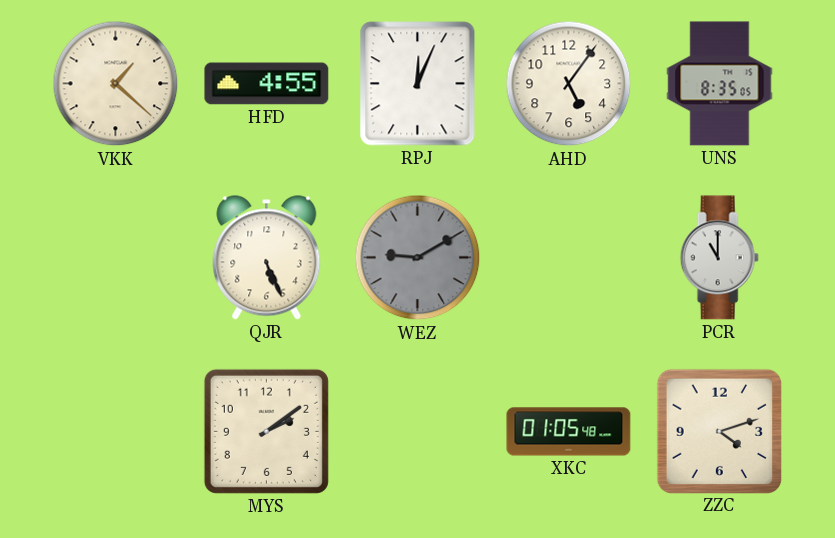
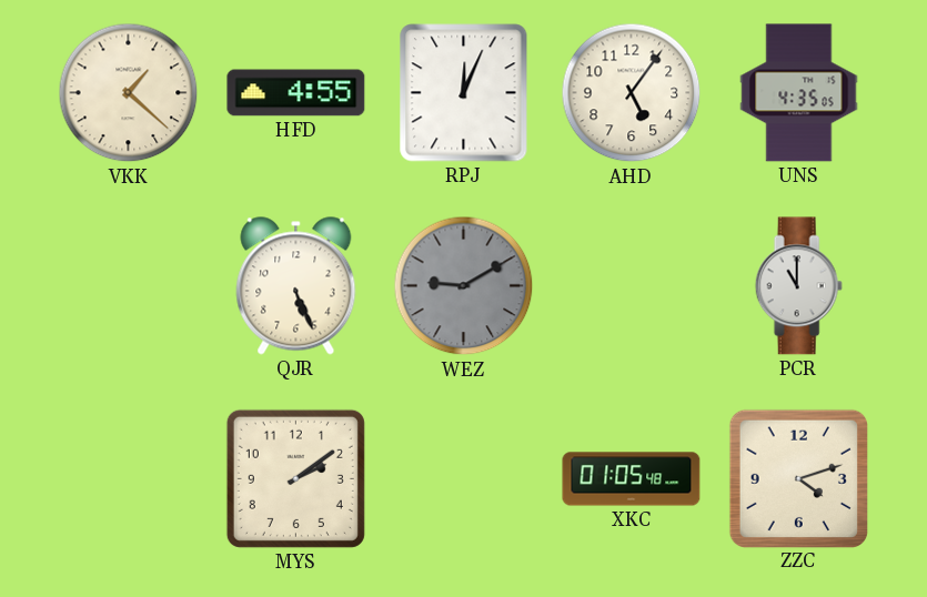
UNS: 8:35 -> 4:35 (799, 93)
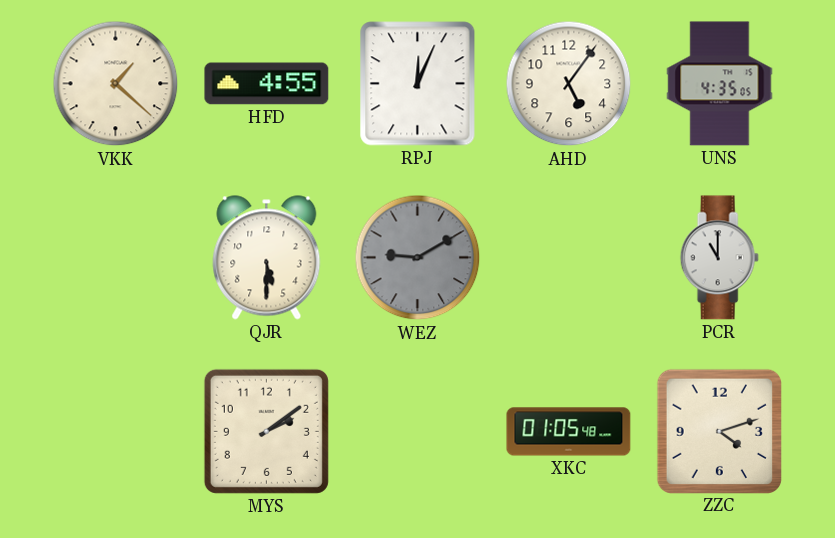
QJR: 5:26 -> 5:30 (267, 258)
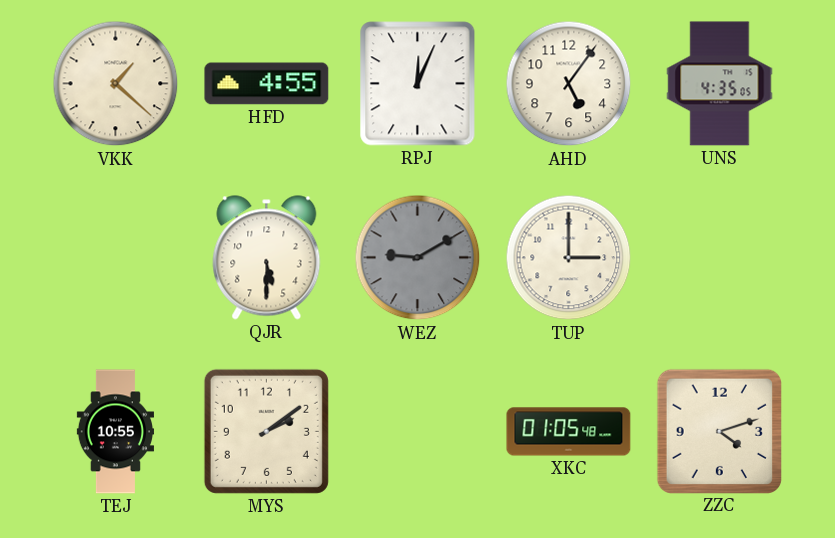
TUP: none -> 3:00 (569, 258)
PCR: 11:00 -> none (719, 258)
TEJ: none -> 10:55 (115, 432)
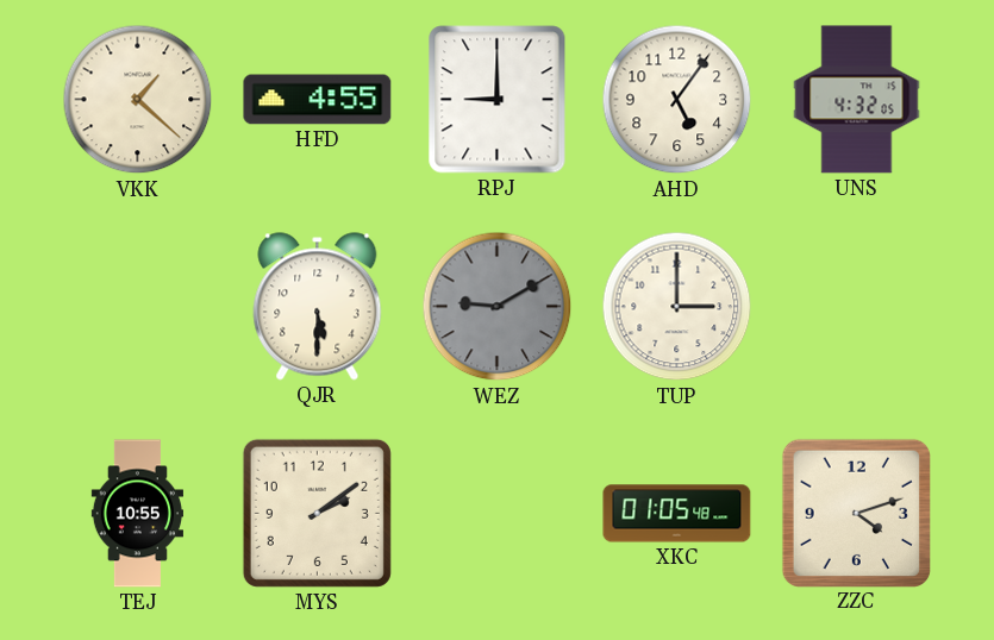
RPJ: 12:04 -> 9:00 (498, 100)
UNS: 4:35 -> 4:32 (857, 100)
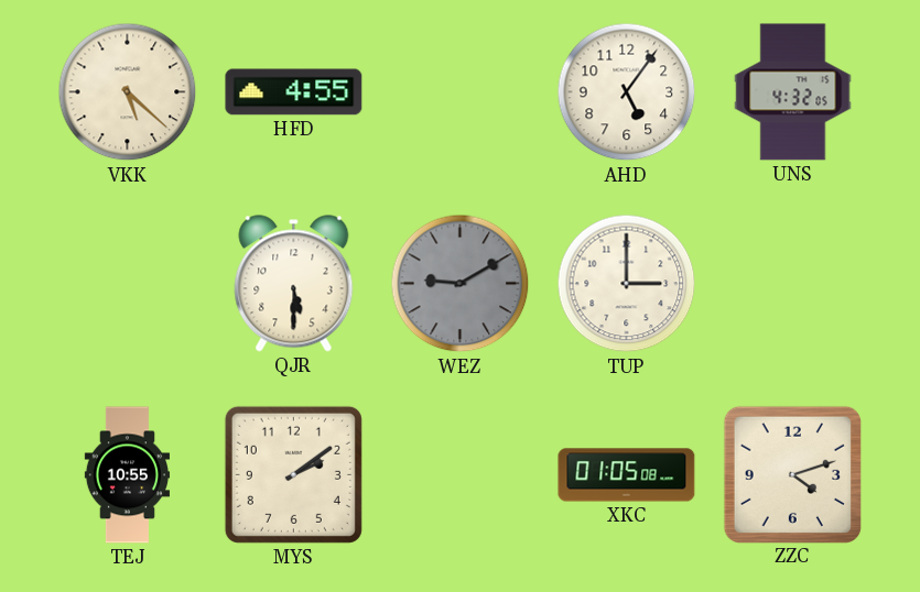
VKK: 1:22 -> 5:22 (128, 92)
RPJ: 9:00 -> none (498, 100)
XKC: 01:05:48 -> 01:05:08 (627, 475)
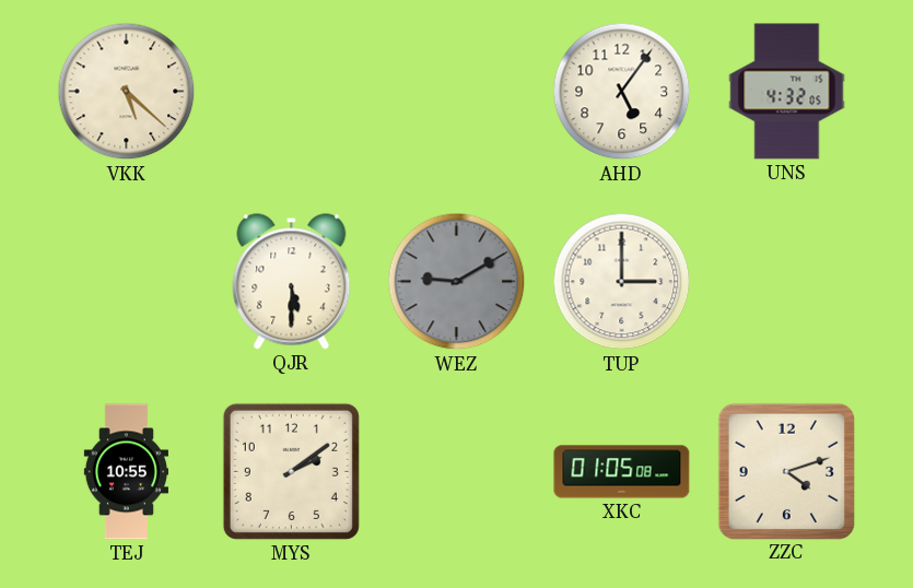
HFD: 4:55 -> none (294, 92)
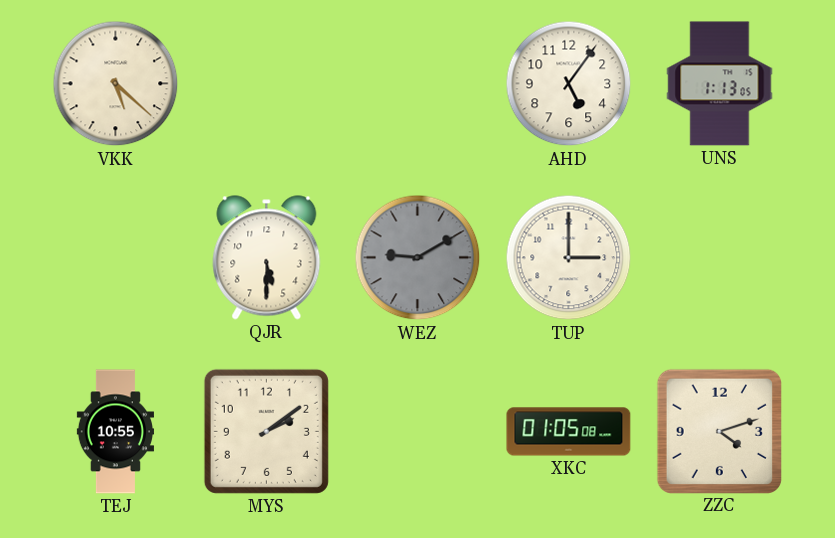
UNS: 4:32 -> 1:13 (720, 84)
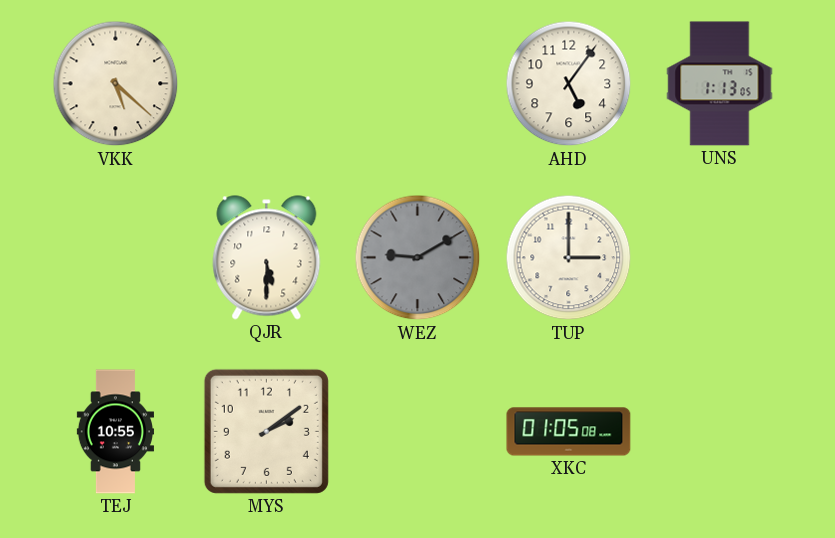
ZZC: 4:12 -> none (719, 431)
